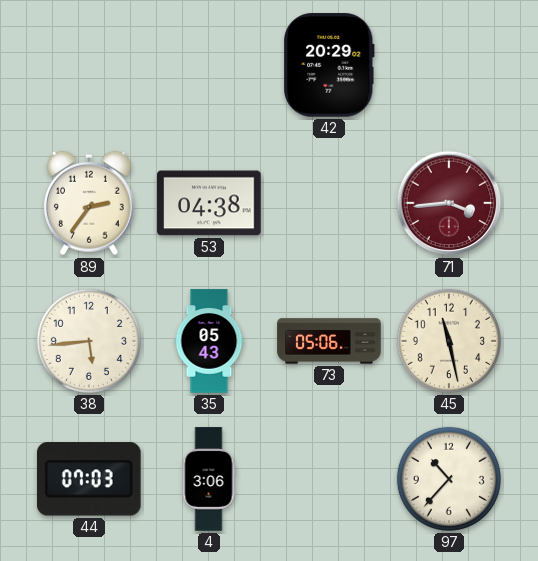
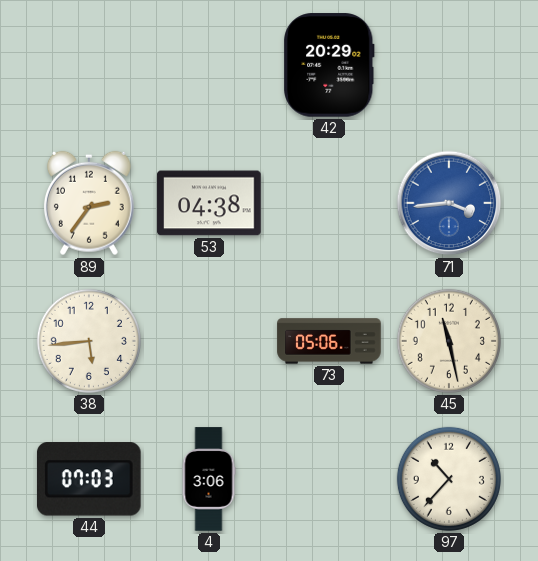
71 dial: burgundy -> blue (449, 203)
35: 05:43 -> none (209, 341)
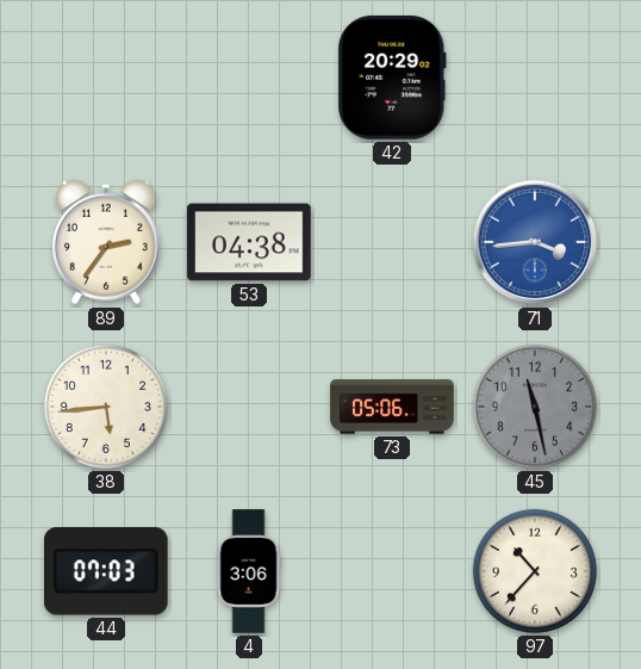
45 dial: cream -> grey (535, 407)
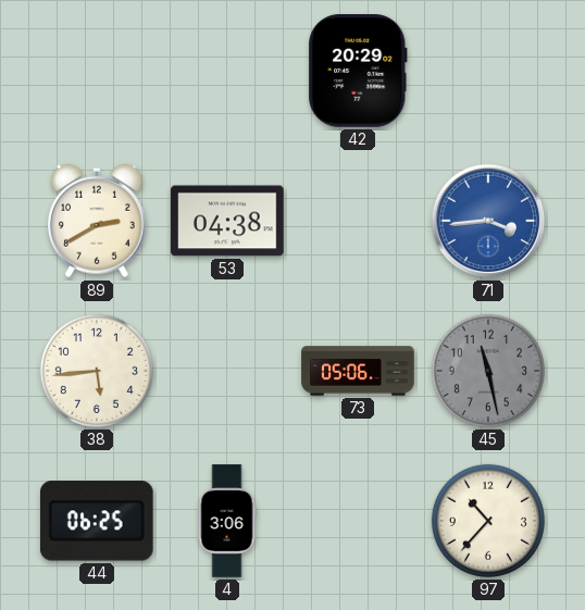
89: 2:36 -> 2:40 (97, 221)
44: 07:03 -> 06:25 (97, 521)
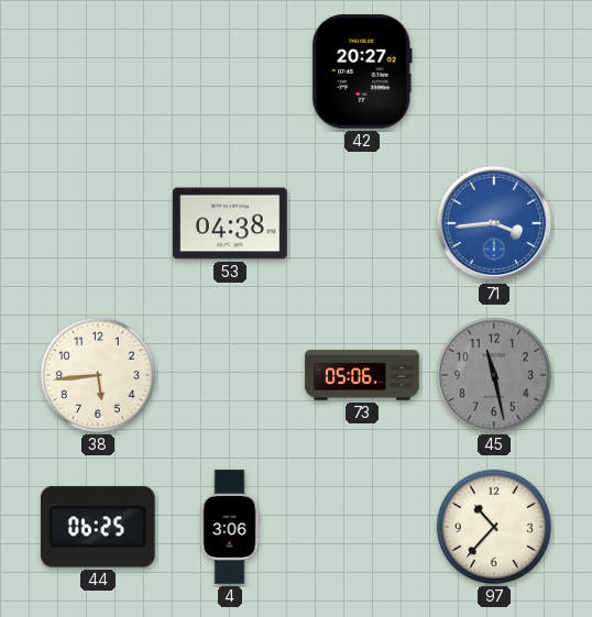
42: 20:29 -> 20:27 (363, 71)
89: 2:40 -> none (97, 221)
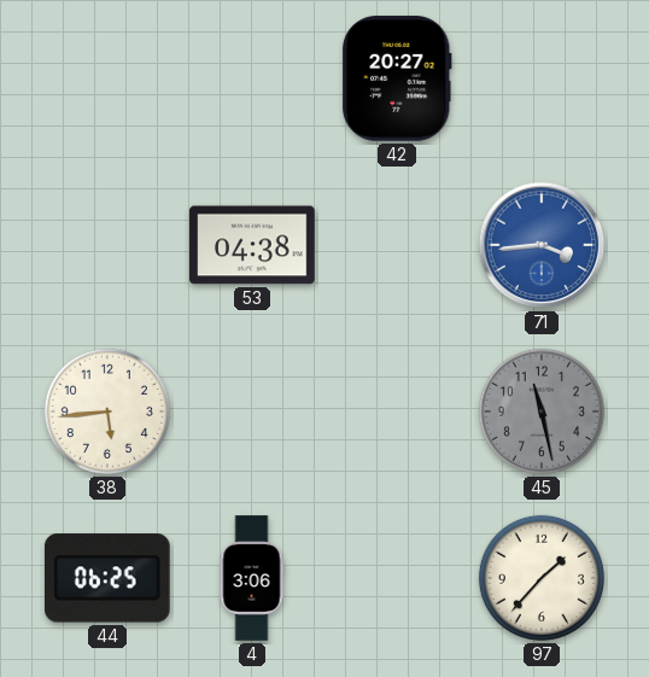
73: 05:06 -> none (362, 375)
97: 10:37 -> 1:37 (542, 578)
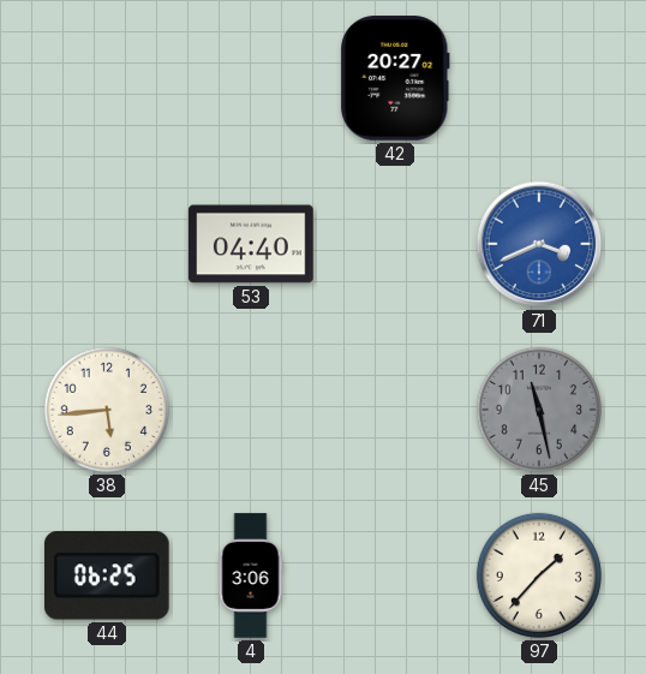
53: 04:38 -> 04:40 (251, 244)
71: 3:44 -> 3:41 (539, 244)
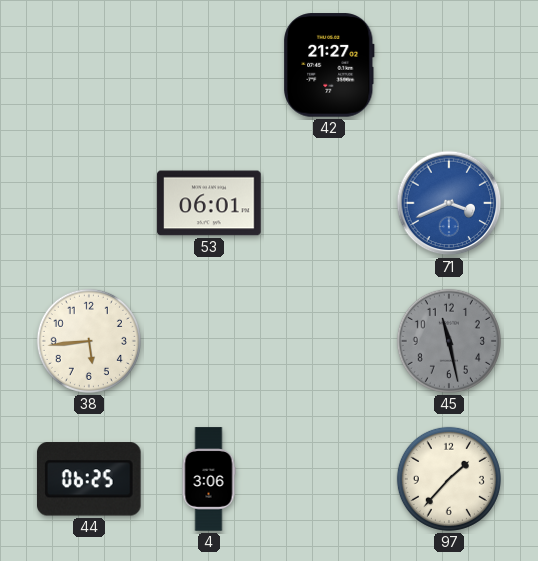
42: 20:27 -> 21:27 (330, 65)
53: 04:40 -> 06:01 (209, 203)
